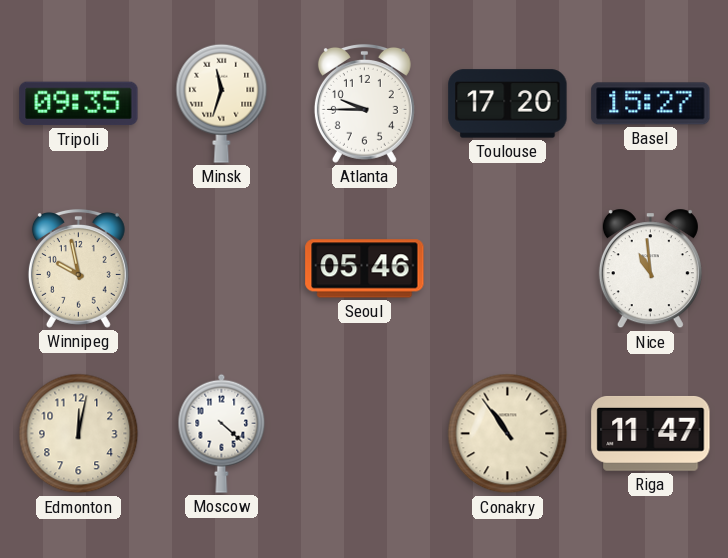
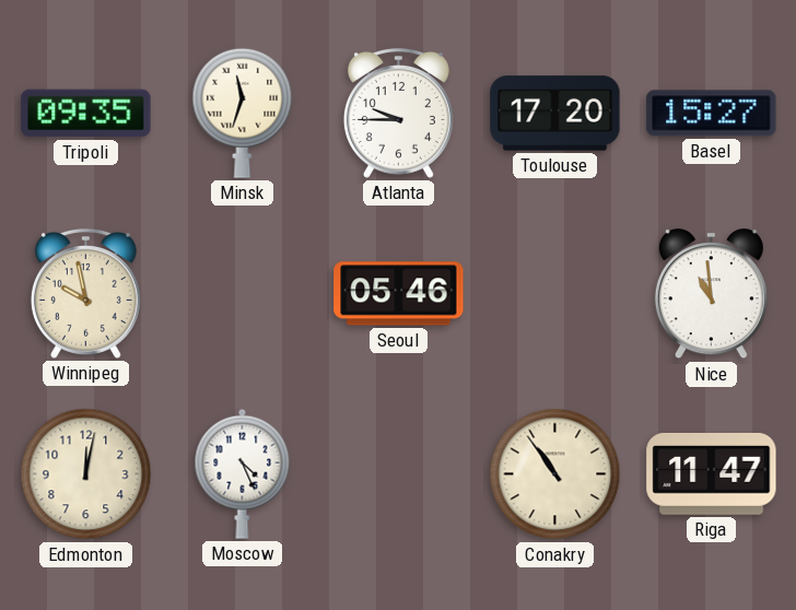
Moscow: 4:22 -> 4:26 (243, 473)
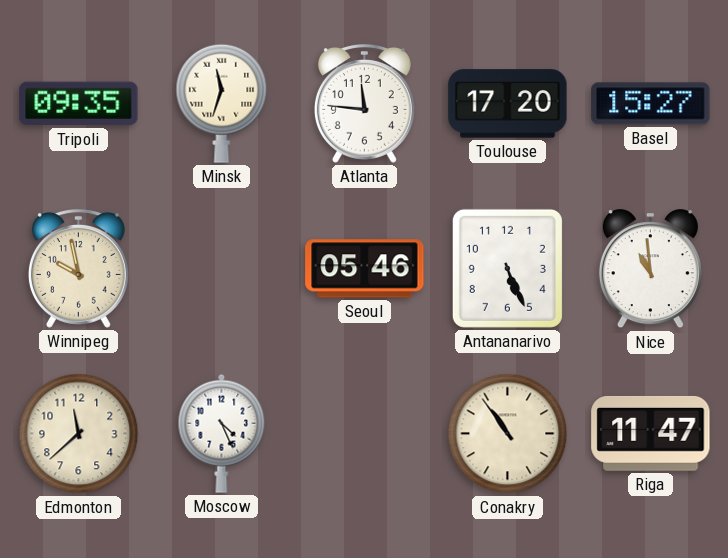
Atlanta: 9:45 -> 11:46 (364, 103)
Antananarivo: none -> 5:26 (507, 268)
Edmonton: 12:02 -> 11:38 (79, 434)
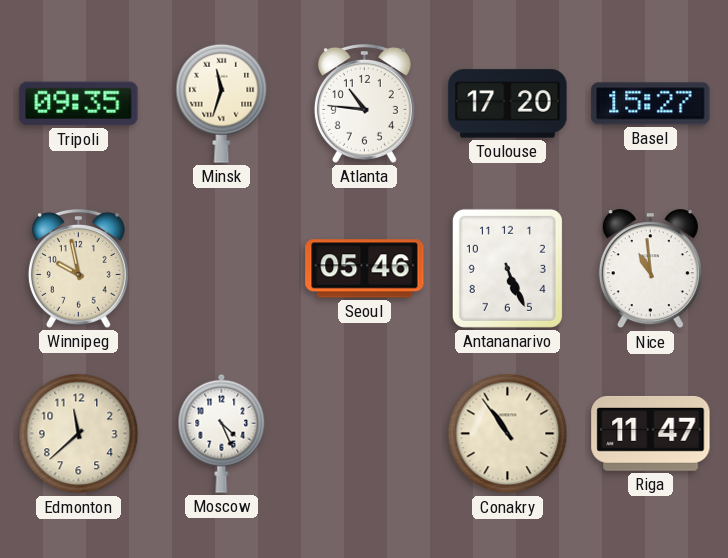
Atlanta: 11:46 -> 10:46 (364, 103)
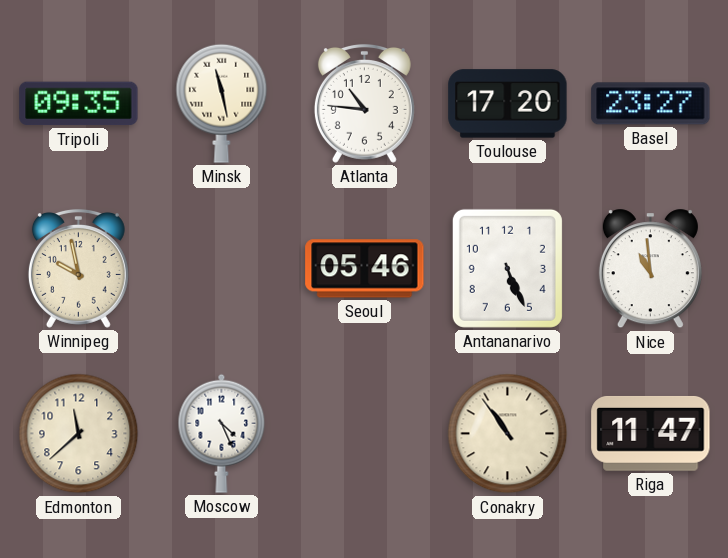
Minsk: 11:33 -> 11:28 (222, 103)
Basel: 15:27 -> 23:27 (651, 104)
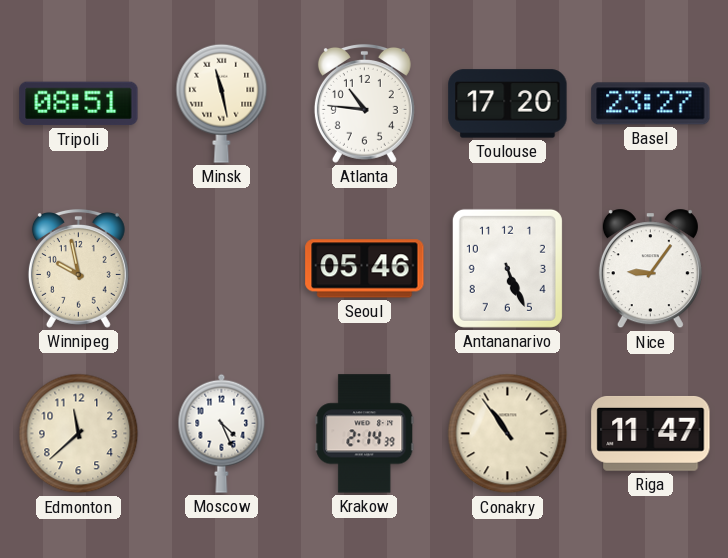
Tripoli: 09:35 -> 08:51 (79, 104)
Nice: 10:59 -> 9:06 (650, 269)
Krakow: none -> 2:14 (365, 434)
